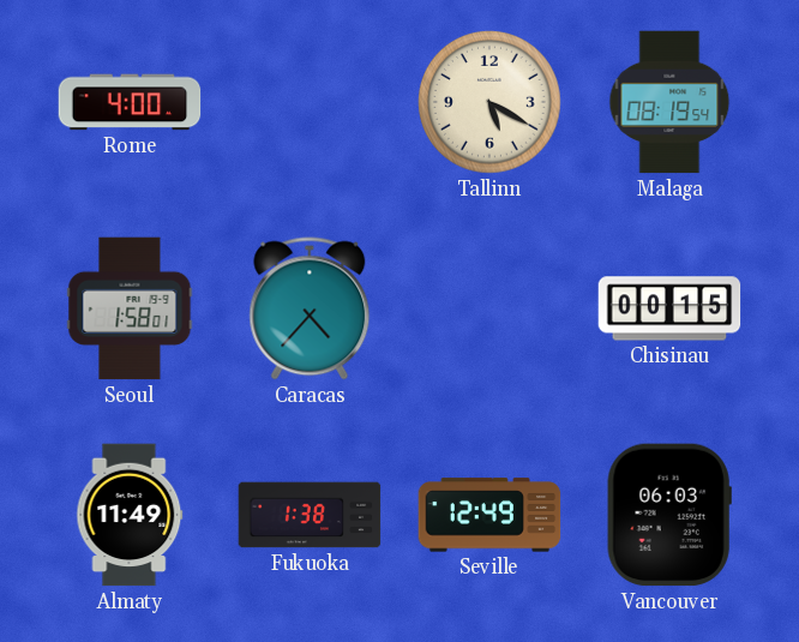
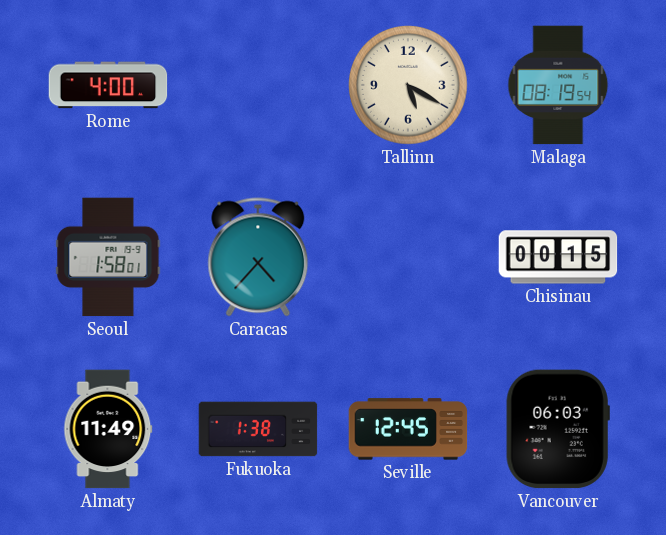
Seville: 12:49 -> 12:45 (408, 429)
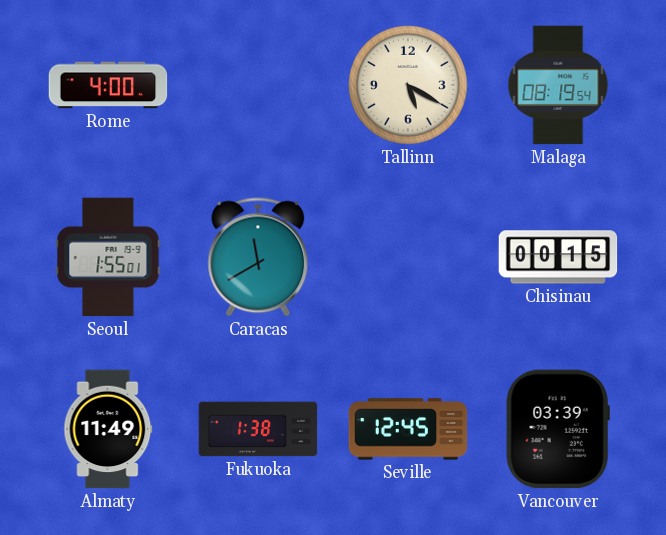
Seoul: 1:58 -> 1:55 (108, 257)
Caracas: 4:37 -> 11:40 (258, 257)
Vancouver: 06:03 -> 03:39 (558, 429)
